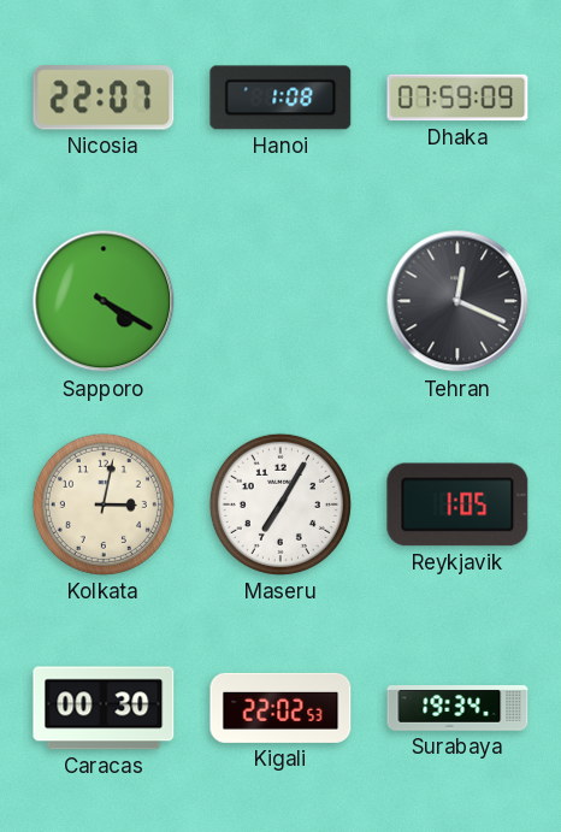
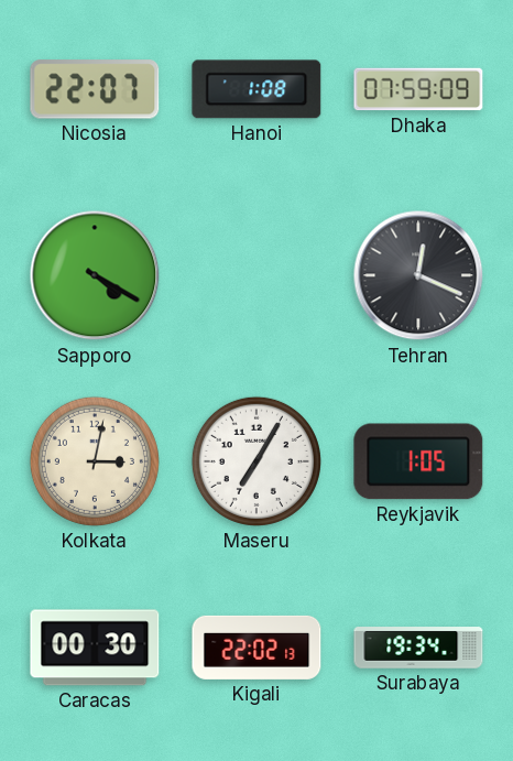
Kigali: 22:02:53 -> 22:02:13 (256, 648)
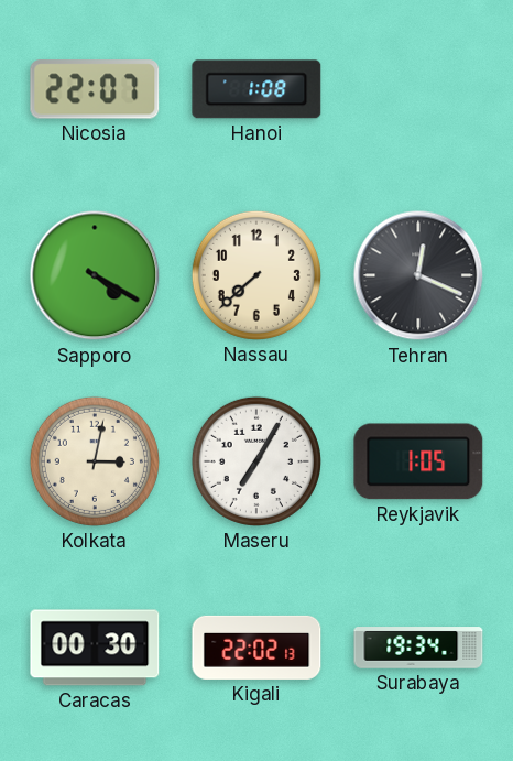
Dhaka: 07:59 -> none (418, 89)
Nassau: none -> 7:38 (256, 275)
